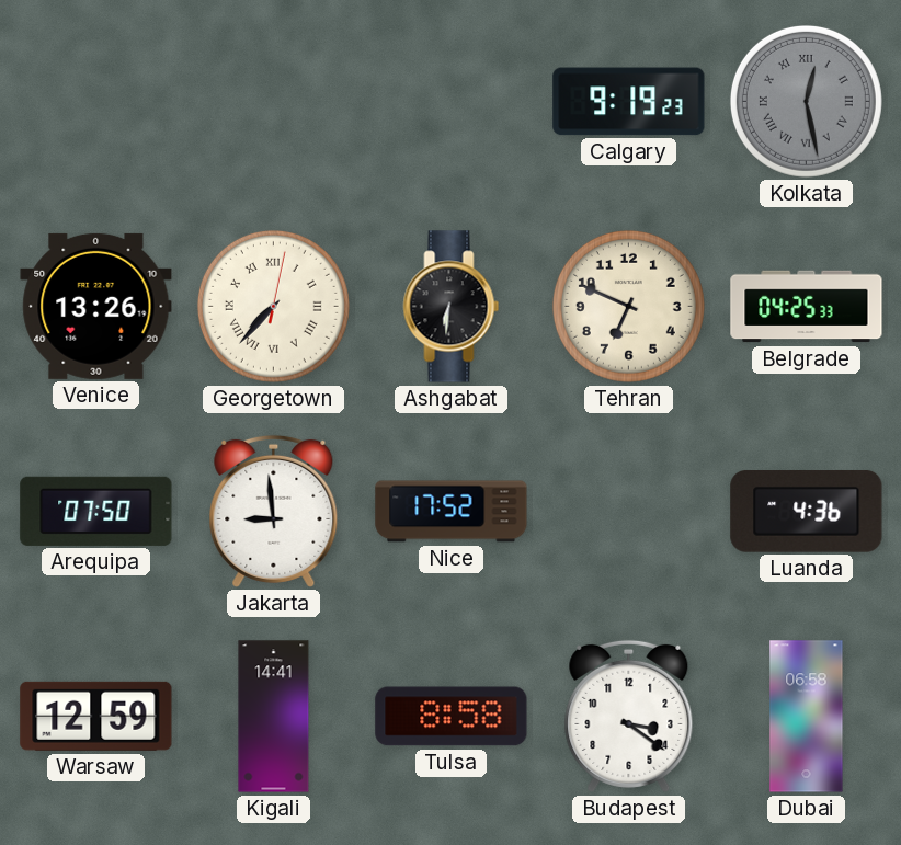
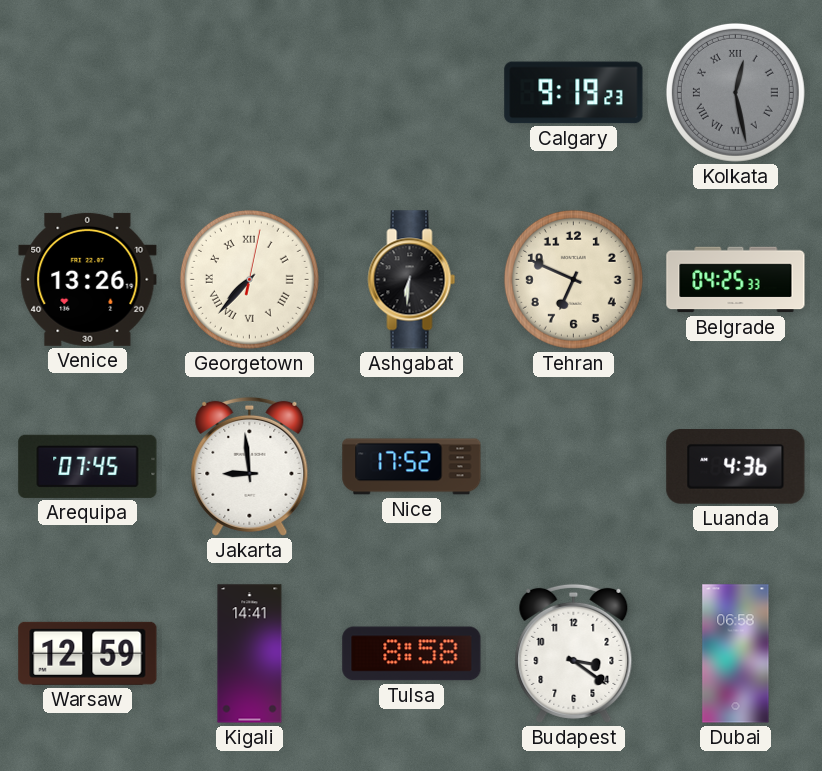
Arequipa: 07:50 -> 07:45 (88, 466)
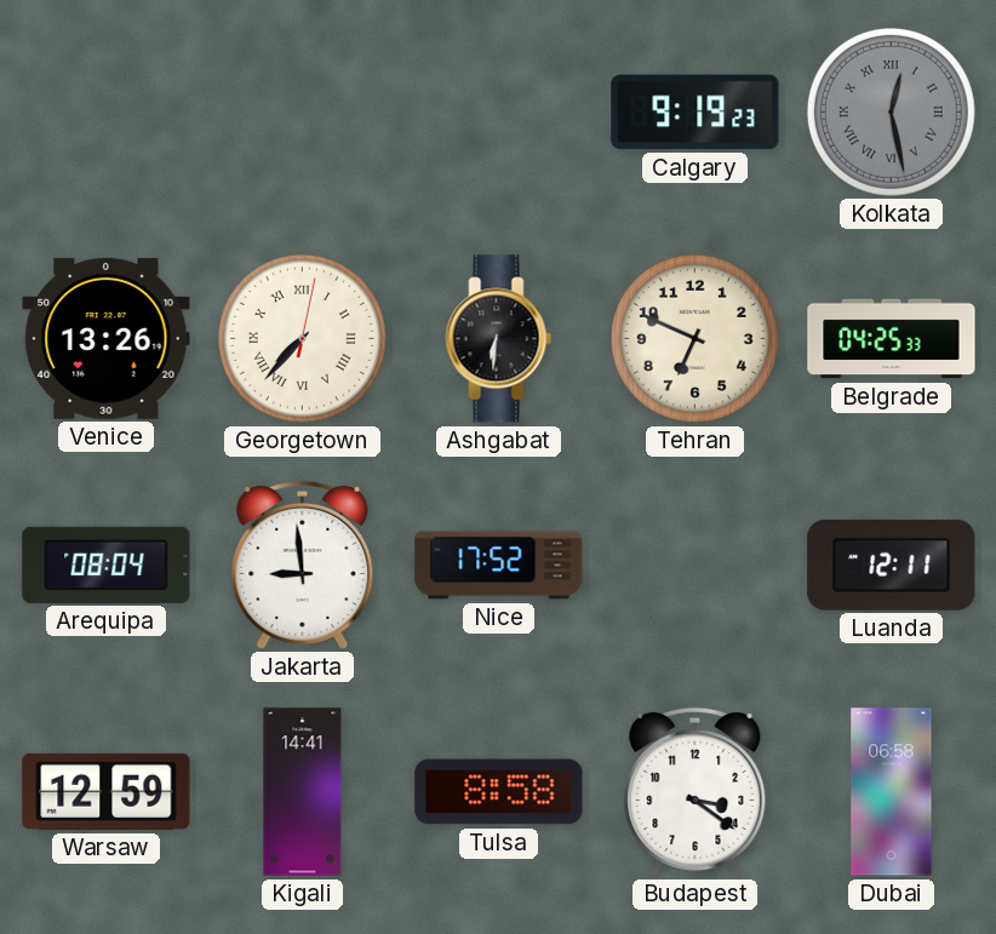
Arequipa: 07:45 -> 08:04 (107, 565)
Luanda: 4:36 -> 12:11 (892, 566)
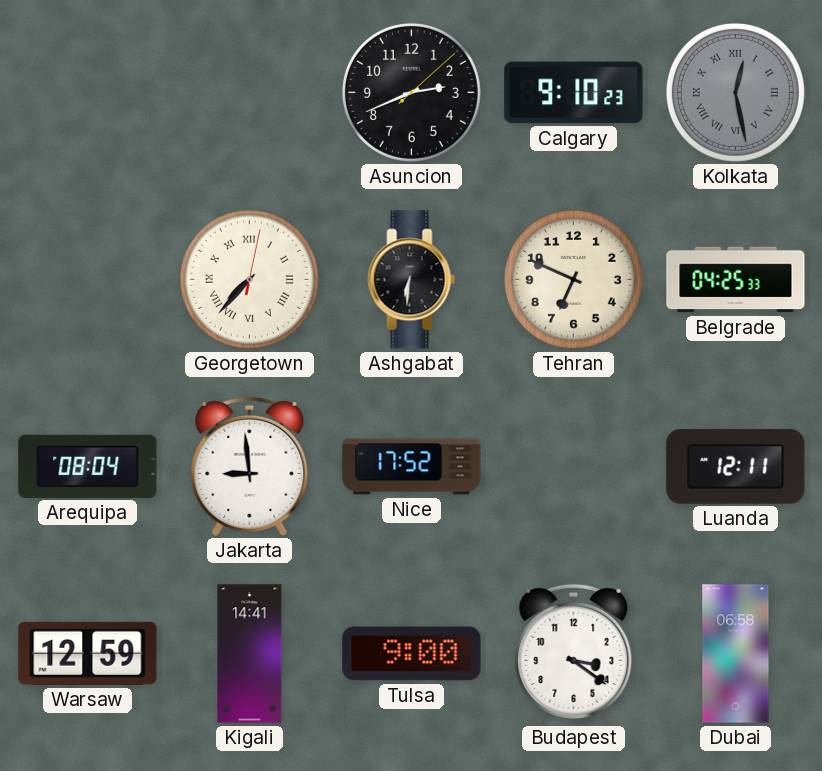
Asuncion: none -> 2:41 (411, 92)
Calgary: 9:19 -> 9:10 (574, 93)
Venice: 13:26 -> none (107, 338)
Tulsa: 8:58 -> 9:00 (412, 654)
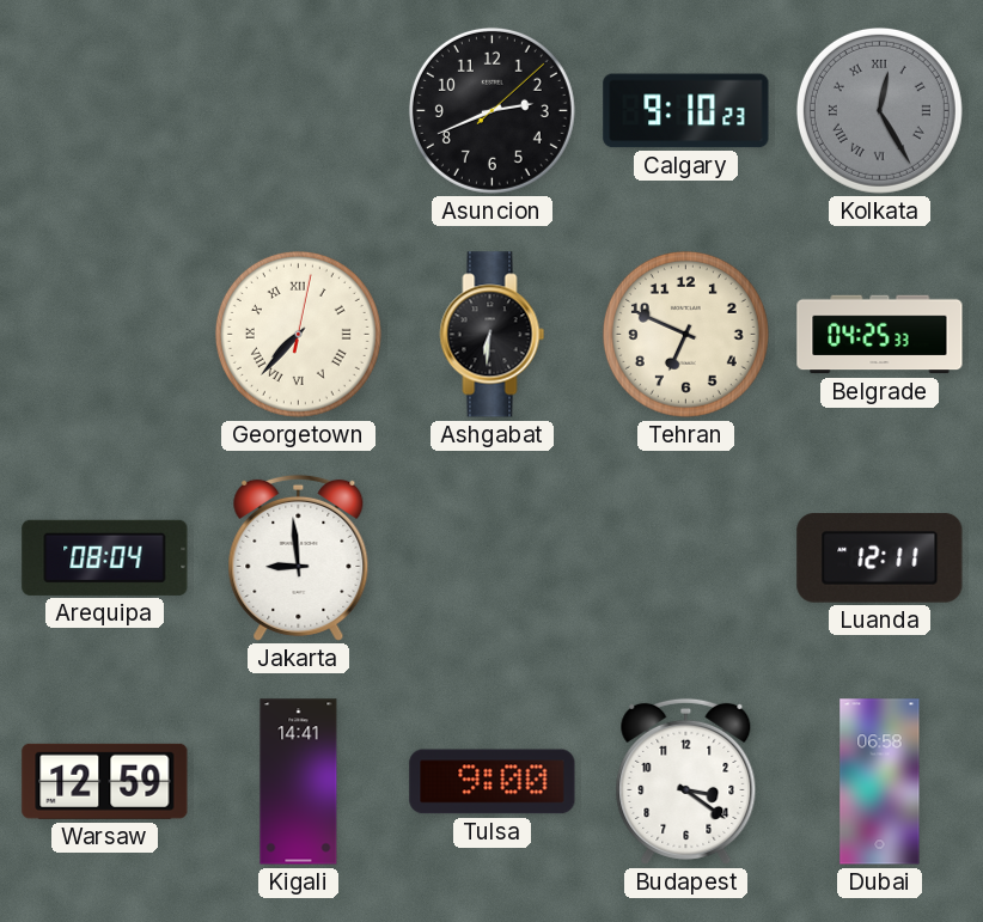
Kolkata: 12:28 -> 12:25 (879, 110)
Nice: 17:52 -> none (412, 467)
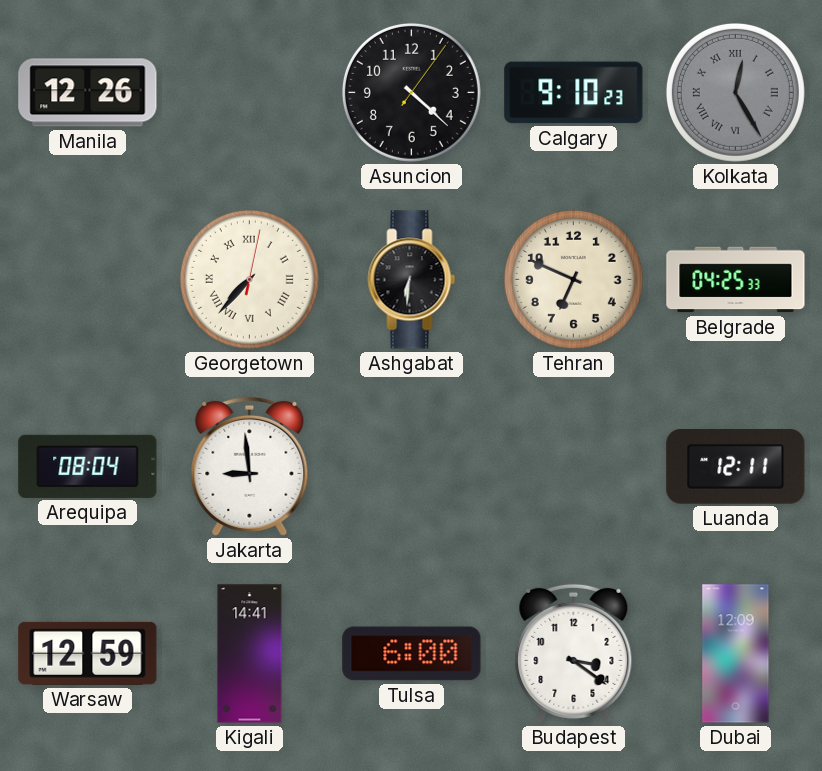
Manila: none -> 12:26 (88, 93)
Asuncion: 2:41 -> 4:22 (411, 92)
Tulsa: 9:00 -> 6:00 (412, 654)
Dubai: 06:58 -> 12:09 (736, 654)
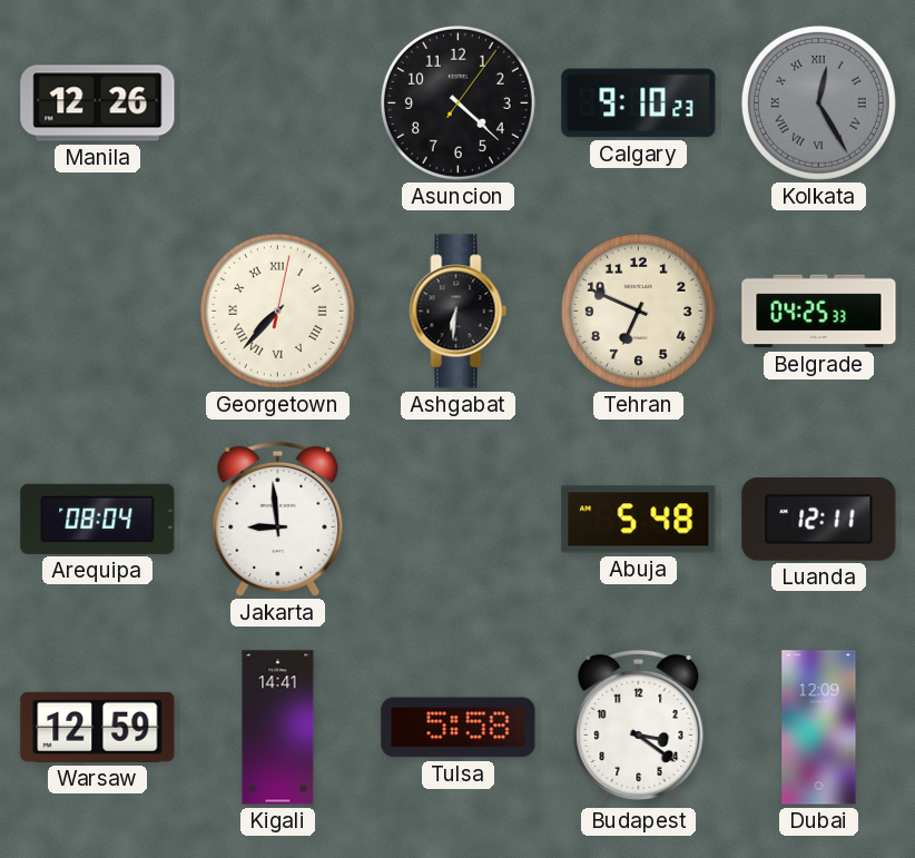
Abuja: none -> 5:48 (639, 520)
Tulsa: 6:00 -> 5:58 (459, 728)
